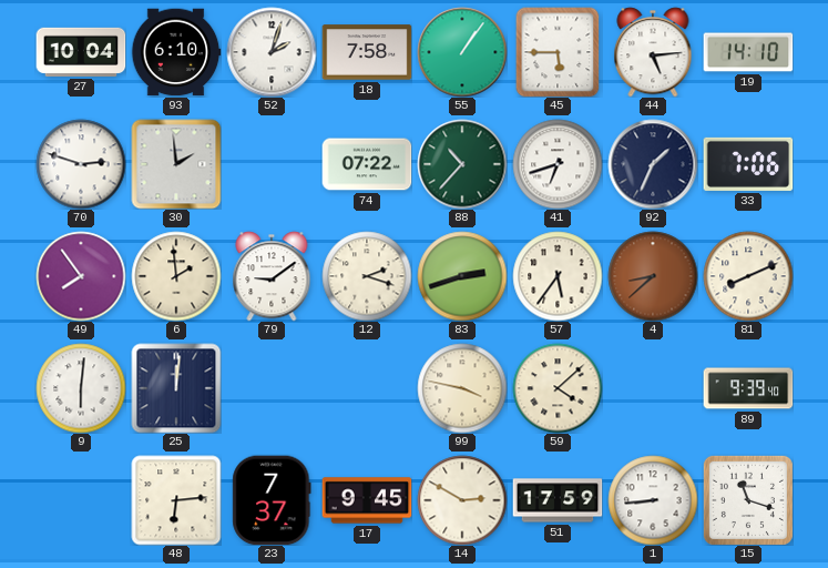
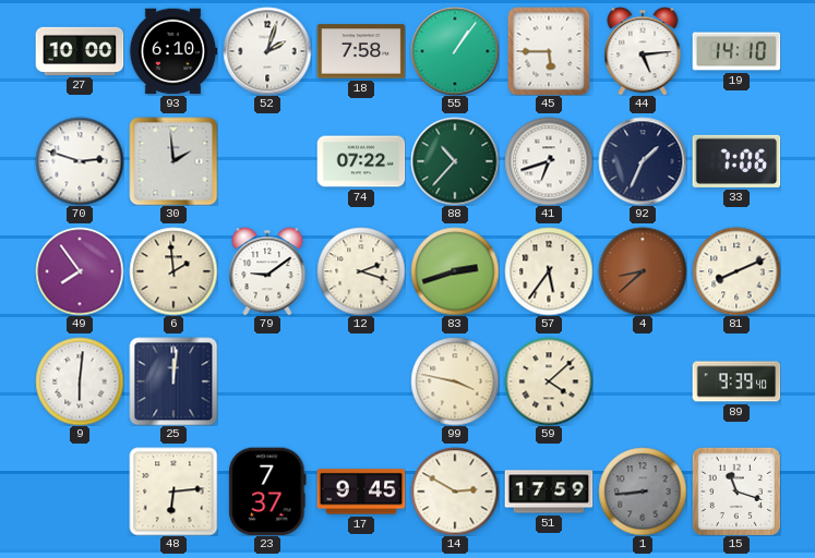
27: 10:04 -> 10:00 (80, 51)
1 dial: white -> grey (643, 492)
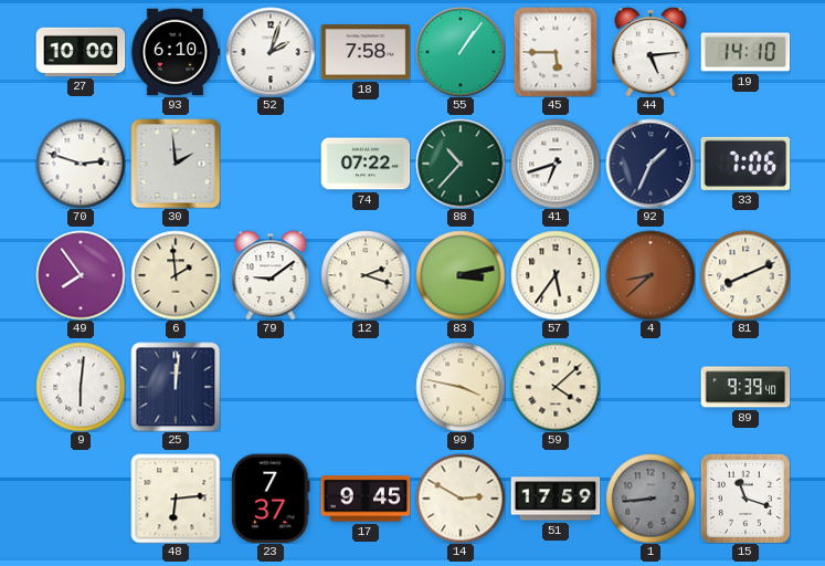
83: 2:42 -> 3:13 (461, 275)
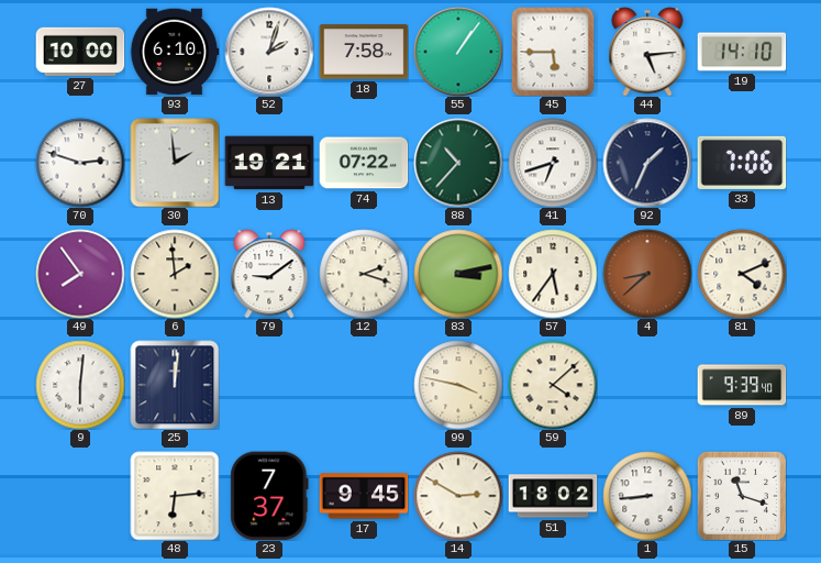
13: none -> 19:21 (269, 163)
81: 8:11 -> 4:11 (742, 274)
51: 17:59 -> 18:02 (553, 496)
1 dial: grey -> white (647, 496)
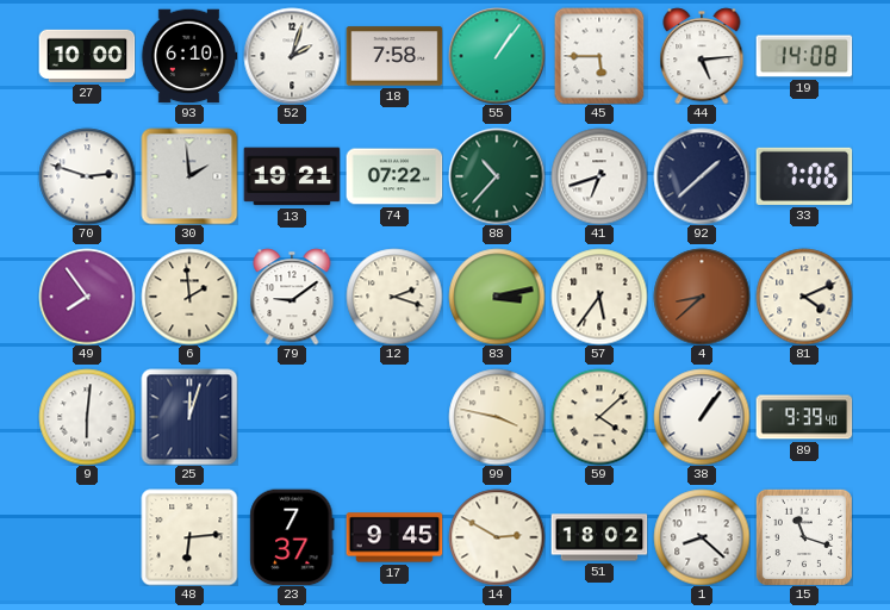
19: 14:10 -> 14:08 (804, 56)
92: 1:34 -> 1:38 (702, 176)
25: 12:01 -> 12:03 (189, 417)
38: none -> 1:06 (702, 417)
1: 8:44 -> 8:22 (702, 537)
